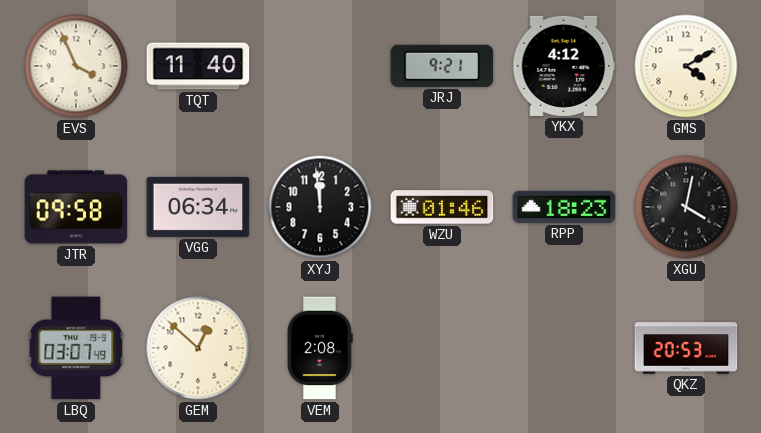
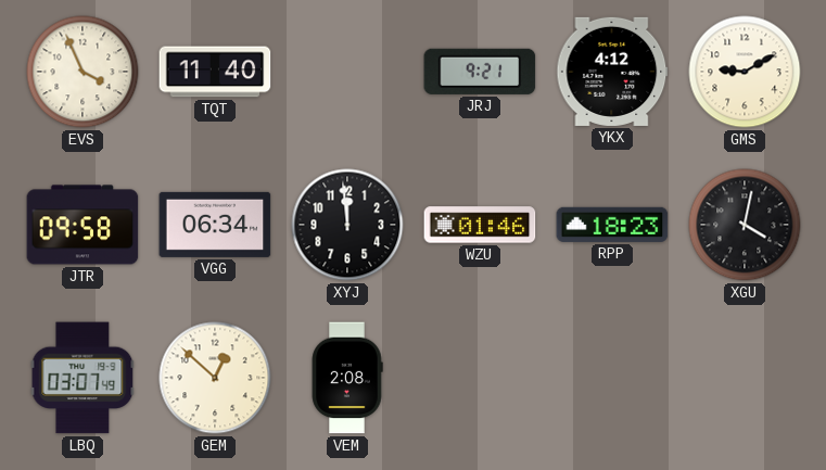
GMS: 4:10 -> 9:10 (745, 72)
QKZ: 20:53 -> none (686, 348)
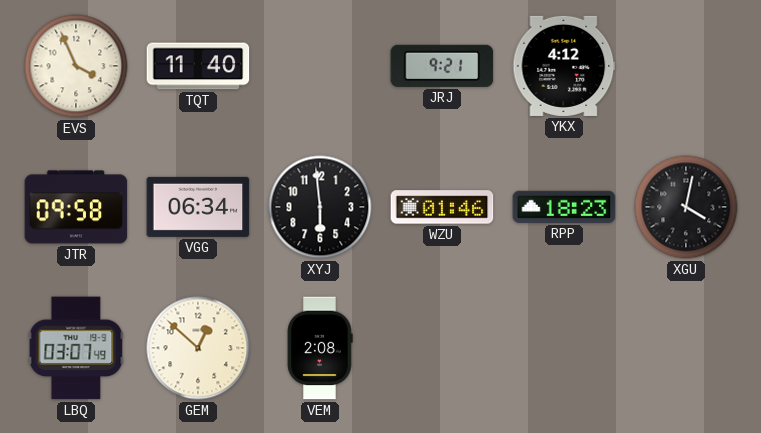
GMS: 9:10 -> none (745, 72)
XYJ: 11:59 -> 5:59 (320, 207)
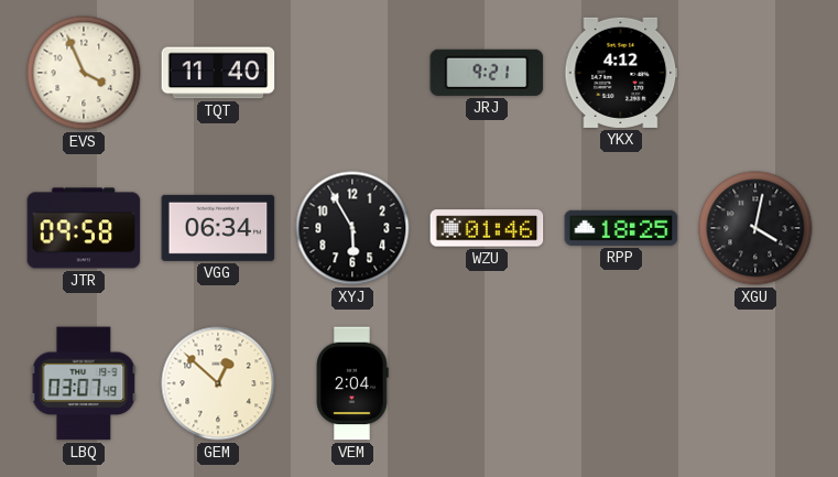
XYJ: 5:59 -> 5:55 (352, 228)
RPP: 18:23 -> 18:25 (621, 228)
VEM: 2:08 -> 2:04 (352, 383)
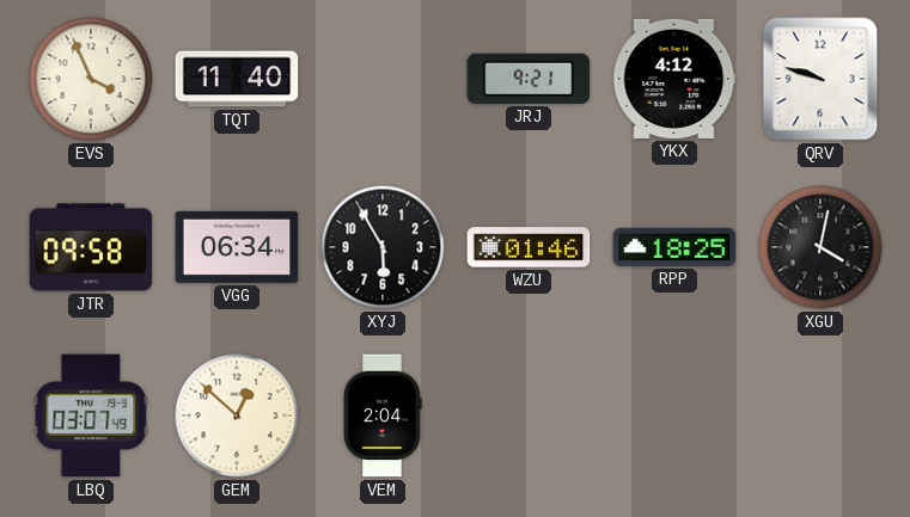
QRV: none -> 9:48 (820, 79)
